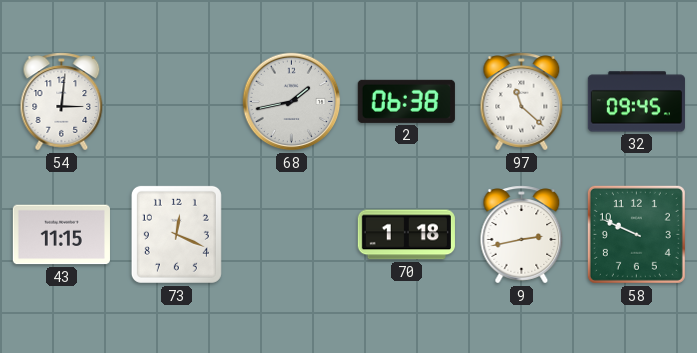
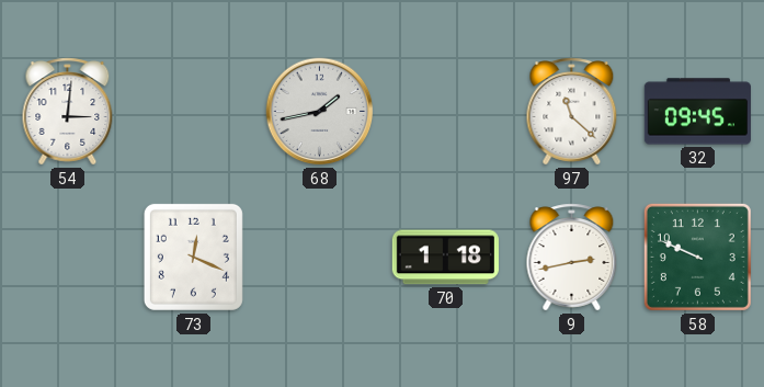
2: 06:38 -> none (406, 101)
43: 11:15 -> none (61, 235)
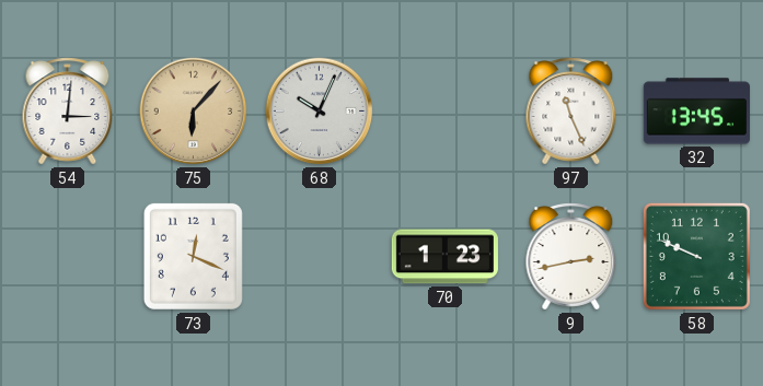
75: none -> 6:07 (194, 112)
68: 1:43 -> 10:04 (320, 112)
97: 11:22 -> 11:26 (571, 112)
32: 09:45 -> 13:45 (696, 112)
70: 1:18 -> 1:23 (444, 257)
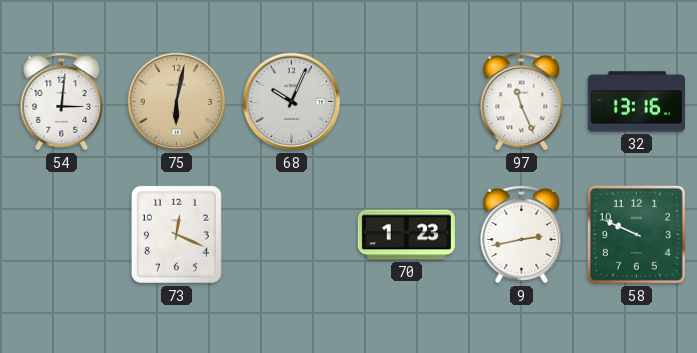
75: 6:07 -> 6:02 (177, 102)
32: 13:45 -> 13:16 (636, 102)
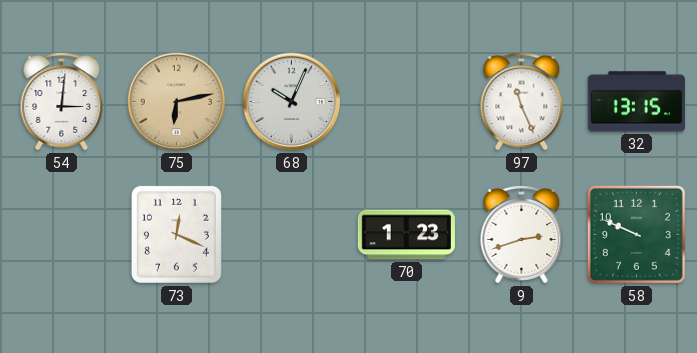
75: 6:02 -> 6:13 (177, 102)
32: 13:16 -> 13:15 (636, 102)
9: 2:43 -> 2:42 (522, 235)
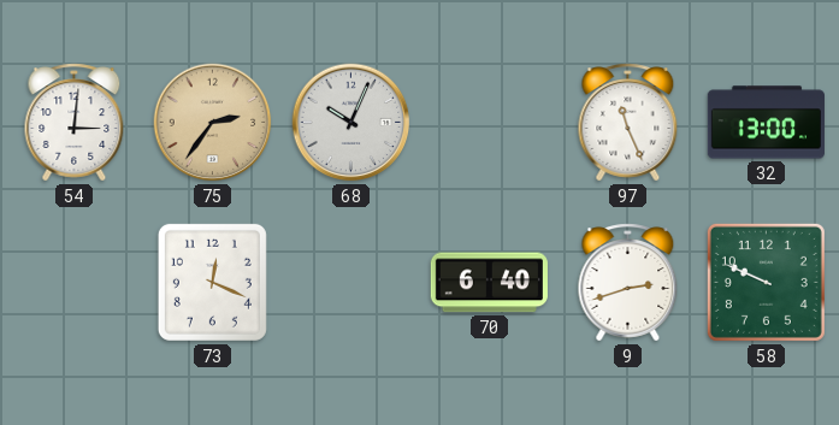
75: 6:13 -> 2:36 (213, 123)
32: 13:15 -> 13:00 (766, 123)
70: 1:23 -> 6:40 (489, 283)
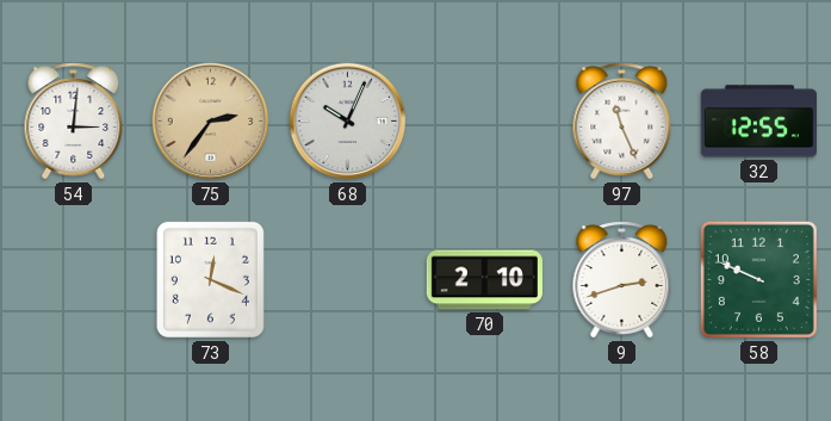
32: 13:00 -> 12:55 (758, 122)
70: 6:40 -> 2:10 (484, 280)
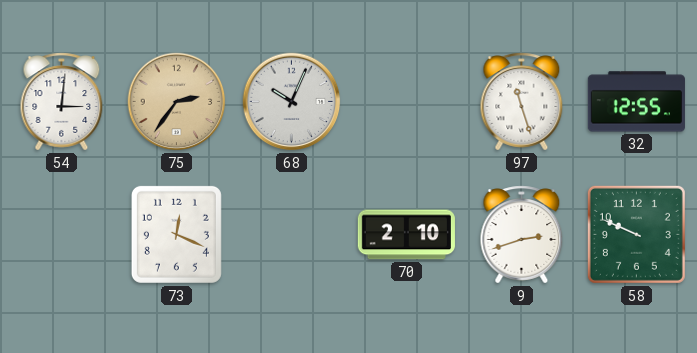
97: 11:26 -> 11:27 (522, 102)
